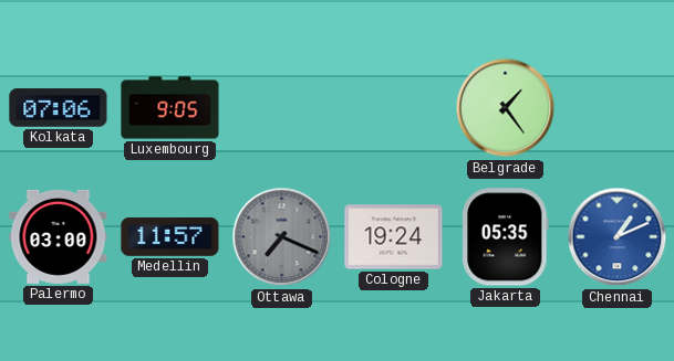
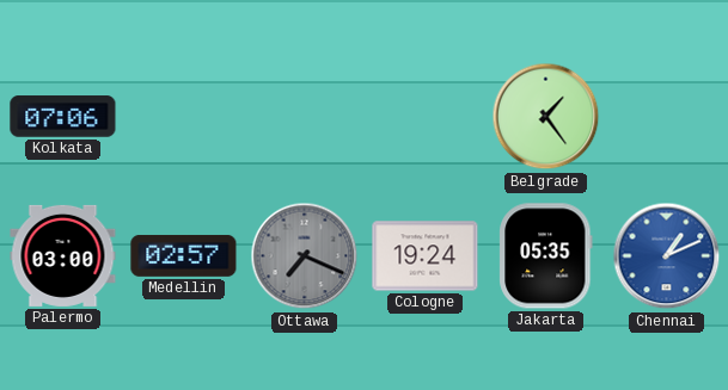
Luxembourg: 9:05 -> none (170, 108)
Medellin: 11:57 -> 02:57 (184, 255)
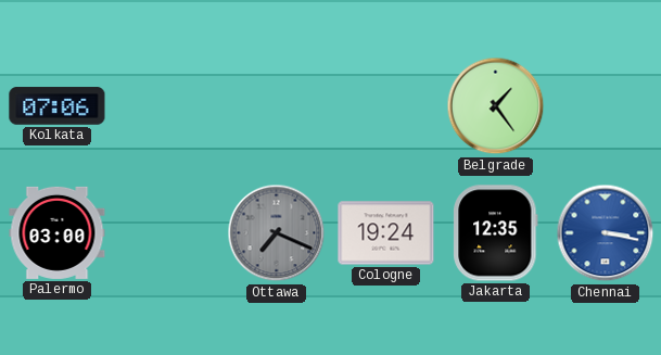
Medellin: 02:57 -> none (184, 255)
Jakarta: 05:35 -> 12:35 (496, 233)
Chennai: 1:11 -> 3:17 (606, 233)
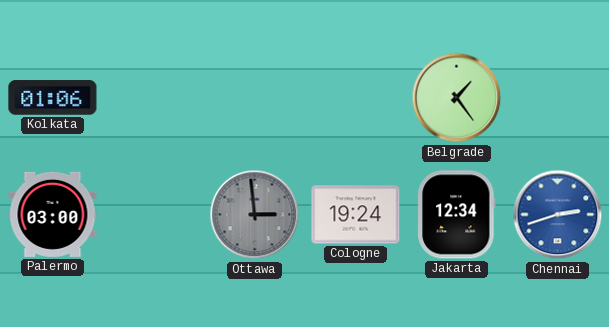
Kolkata: 07:06 -> 01:06 (53, 98)
Ottawa: 7:19 -> 2:59 (255, 215)
Jakarta: 12:35 -> 12:34 (457, 215)
Chennai: 3:17 -> 2:42 (558, 215)
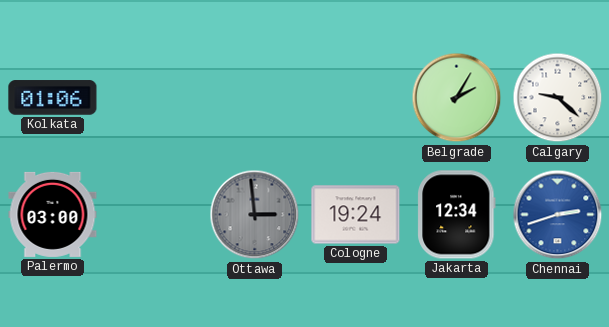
Belgrade: 1:24 -> 2:05 (457, 98)
Calgary: none -> 9:22 (558, 98)
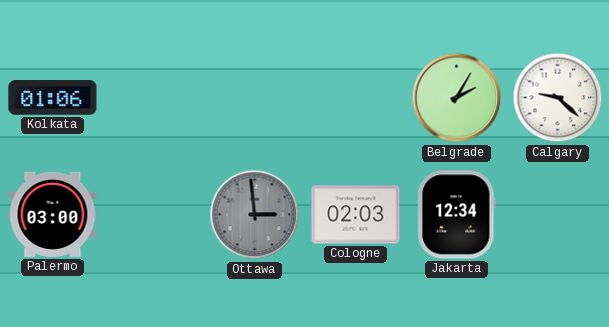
Cologne: 19:24 -> 02:03 (356, 215)
Chennai: 2:42 -> none (558, 215)
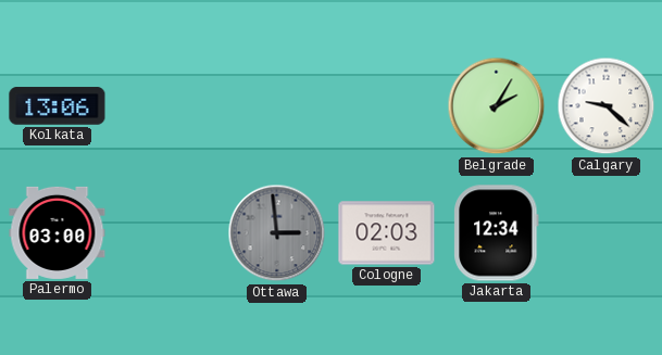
Kolkata: 01:06 -> 13:06 (58, 106)
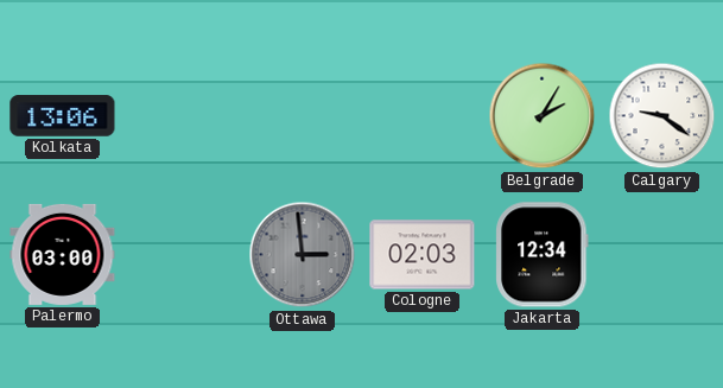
Calgary: 9:22 -> 9:21 (662, 116)
